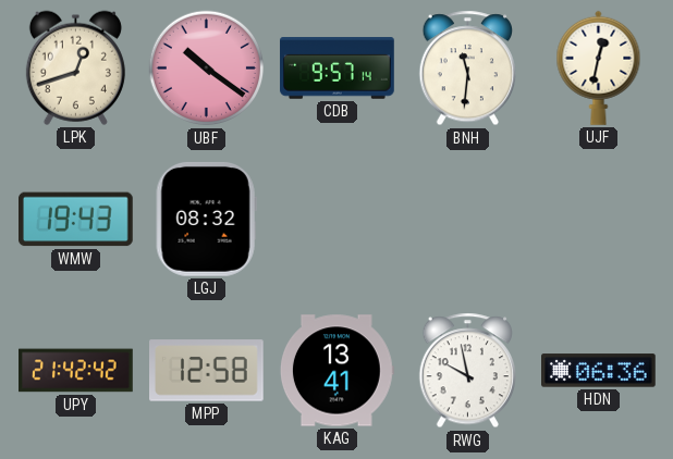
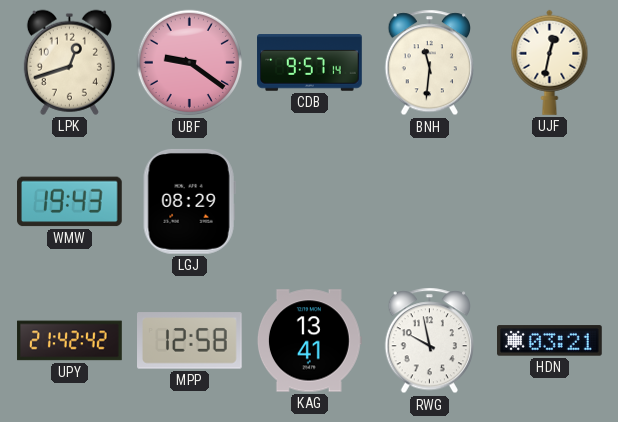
UBF: 10:21 -> 9:21 (190, 63)
LGJ: 08:32 -> 08:29 (189, 201)
HDN: 06:36 -> 03:21 (550, 341)
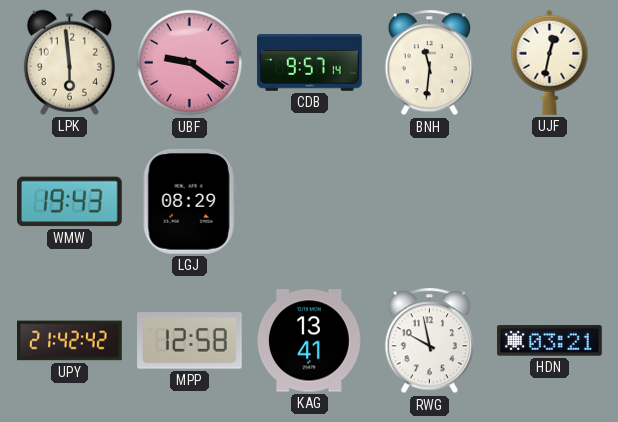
LPK: 12:42 -> 5:59 (69, 62)
